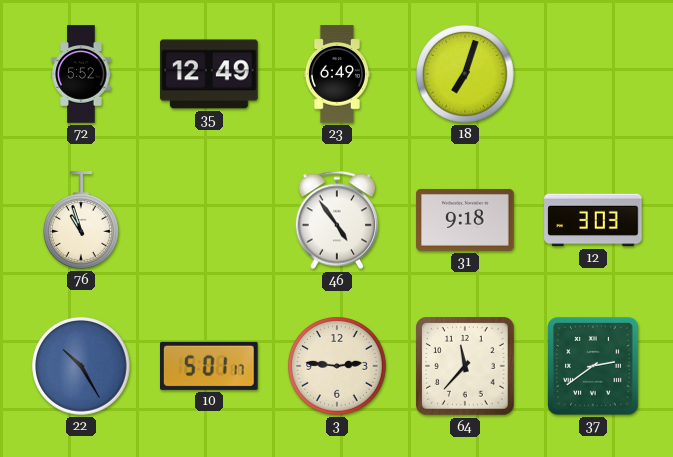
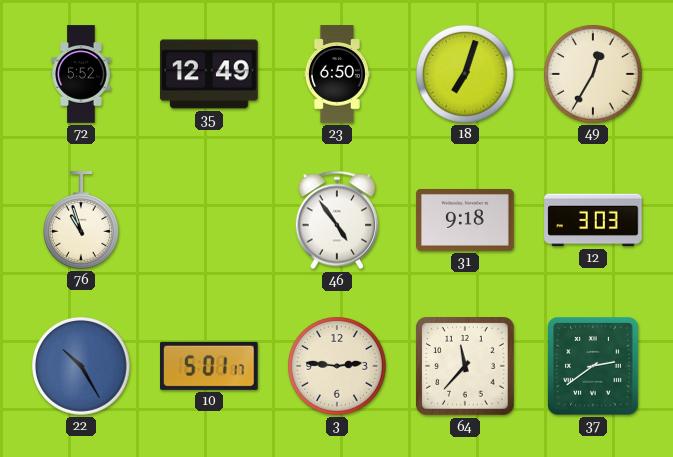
23: 6:49 -> 6:50 (337, 74)
49: none -> 12:35 (594, 75)
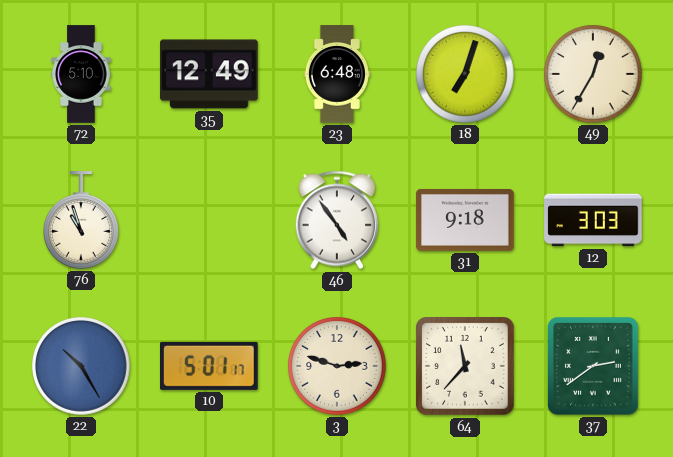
72: 5:52 -> 5:10 (81, 74)
23: 6:50 -> 6:48 (337, 74)
3: 2:46 -> 2:48 (338, 367)
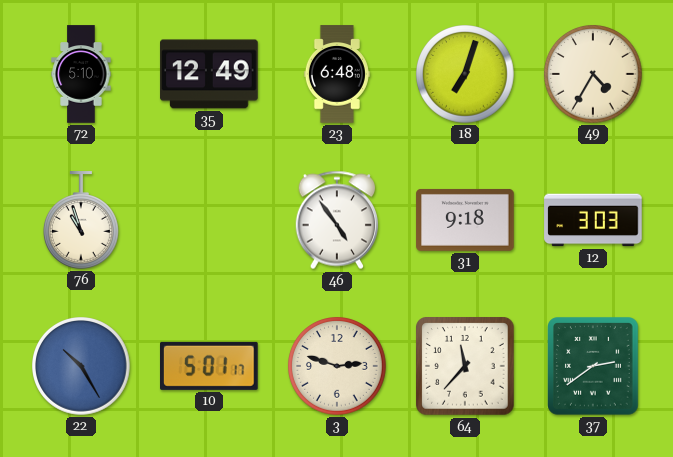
49: 12:35 -> 4:35 (594, 75)
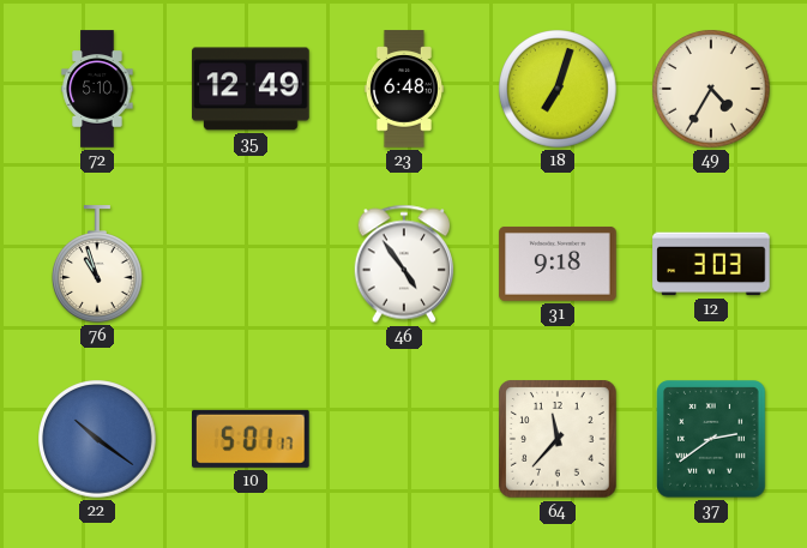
22: 10:25 -> 10:21 (98, 440)
3: 2:48 -> none (338, 367)
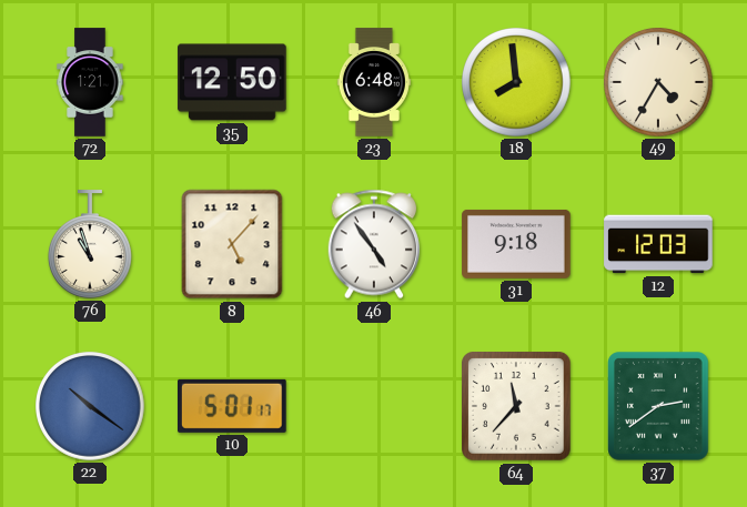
72: 5:10 -> 1:21 (90, 82)
35: 12:49 -> 12:50 (232, 82)
18: 7:03 -> 7:59 (517, 83)
8: none -> 5:07 (232, 244)
12: 3:03 -> 12:03 (658, 244)
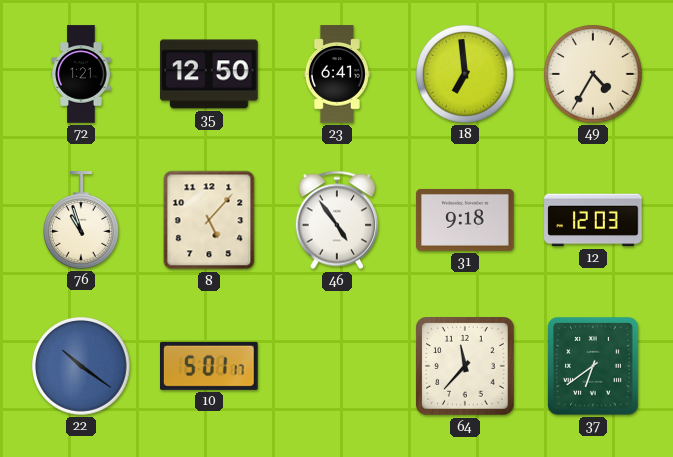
23: 6:48 -> 6:41 (337, 74)
18: 7:59 -> 6:59 (466, 75)
37: 2:39 -> 6:39 (593, 366)
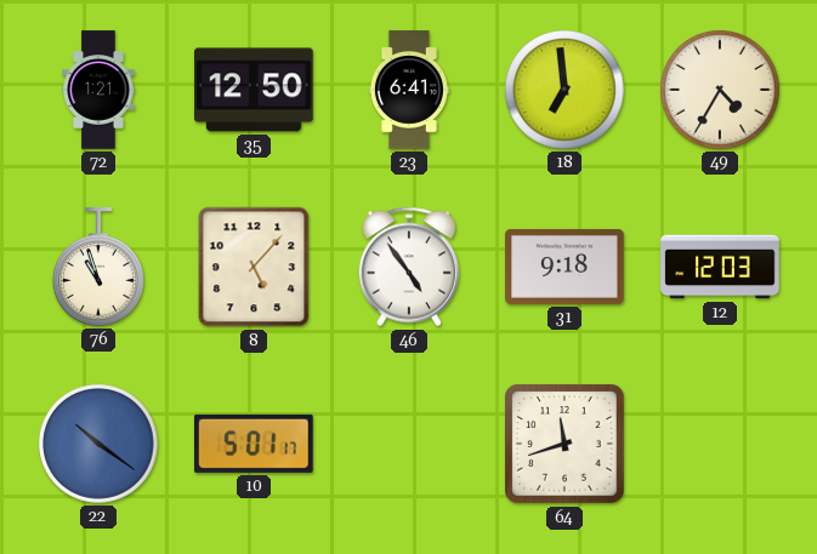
64: 11:37 -> 11:42 (564, 444)
37: 6:39 -> none (593, 366)
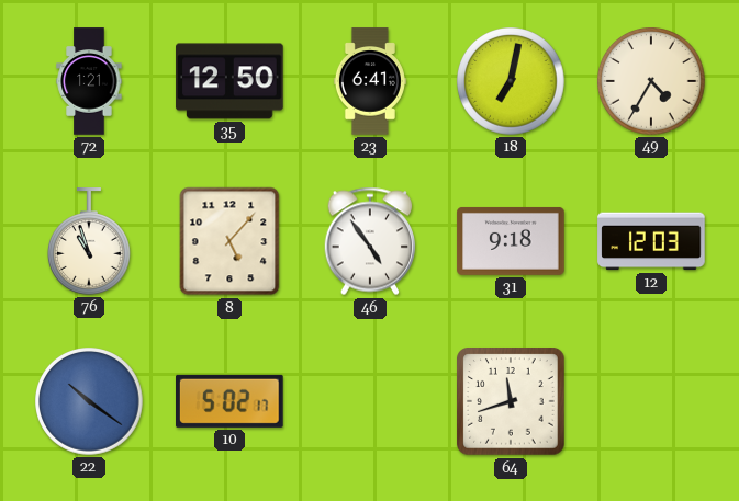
18: 6:59 -> 7:02 (512, 82)
10: 5:01 -> 5:02 (231, 401)
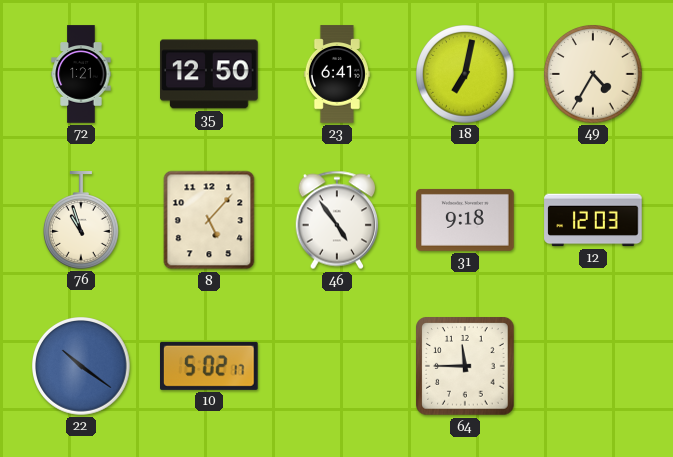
64: 11:42 -> 11:45 (465, 366)
